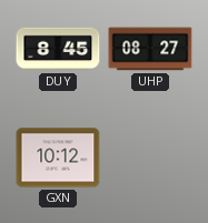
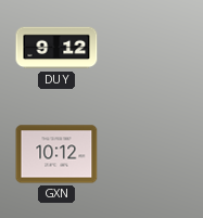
DUY: 8:45 -> 9:12 (56, 48)
UHP: 08:27 -> none (150, 49)
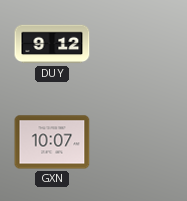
GXN: 10:12 -> 10:07 (52, 142)
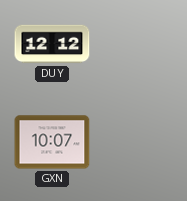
DUY: 9:12 -> 12:12 (52, 44)
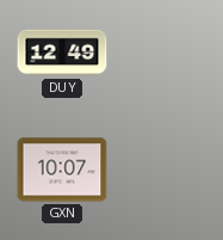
DUY: 12:12 -> 12:49 (62, 53)
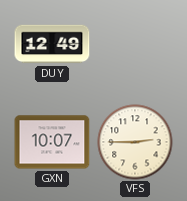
VFS: none -> 2:45 (135, 142)
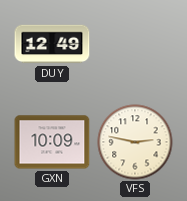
GXN: 10:07 -> 10:09 (52, 142)
VFS: 2:45 -> 2:47 (135, 142)
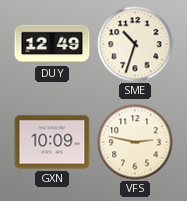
SME: none -> 10:33 (135, 44)
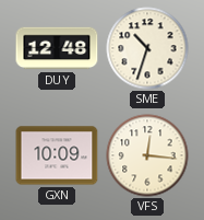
DUY: 12:49 -> 12:48 (57, 48)
VFS: 2:47 -> 12:16 (147, 155)
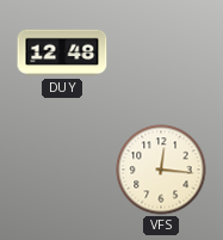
SME: 10:33 -> none (147, 48)
GXN: 10:09 -> none (57, 155)
